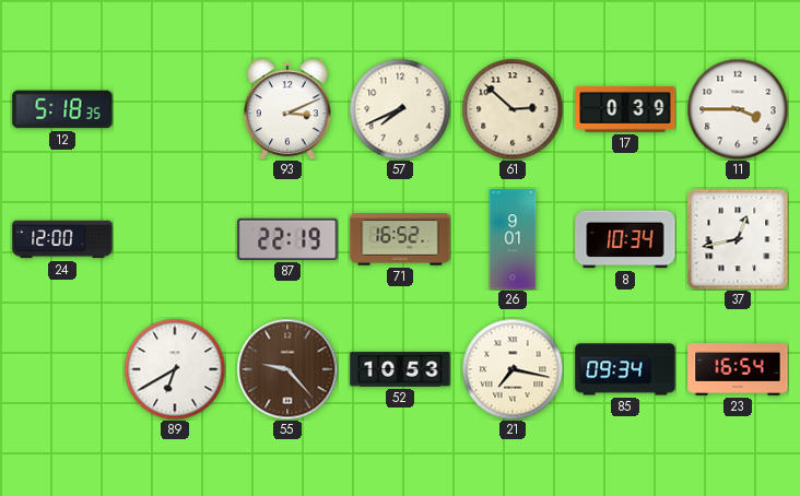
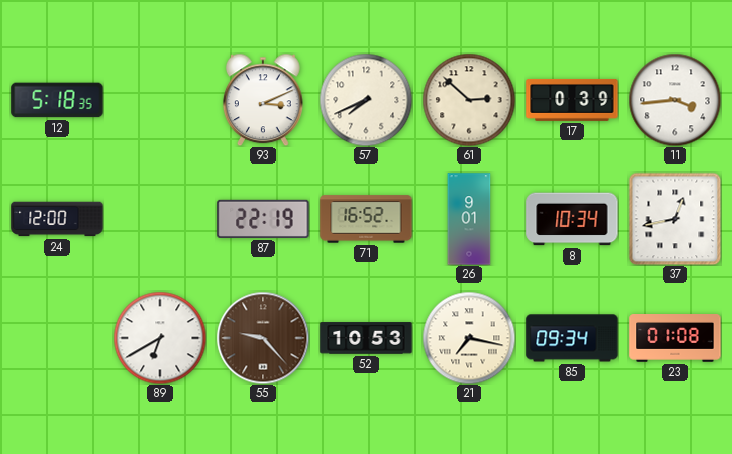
11: 3:45 -> 3:44 (675, 100)
23: 16:54 -> 01:08 (675, 339)
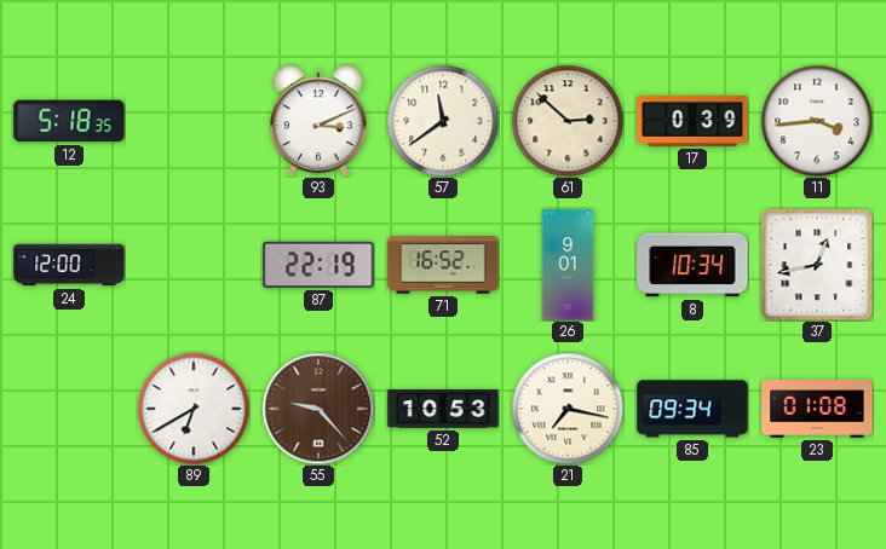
57: 7:41 -> 11:39 (443, 121)
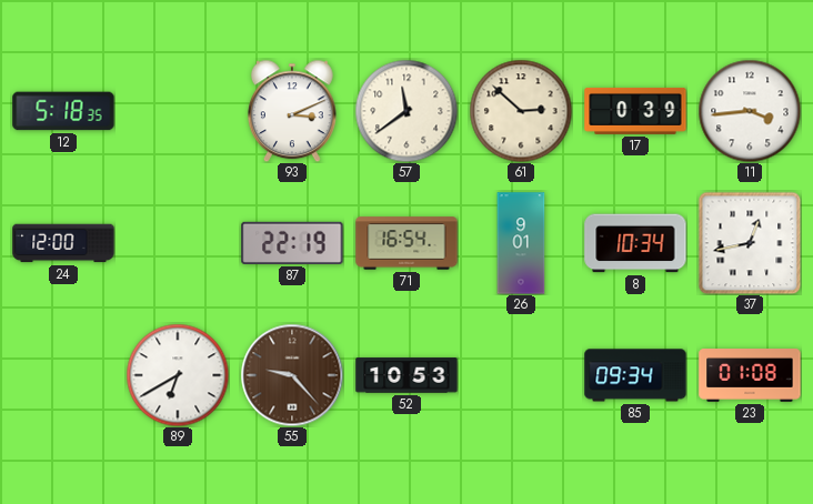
71: 16:52 -> 16:54 (406, 243)
21: 7:17 -> none (568, 409)
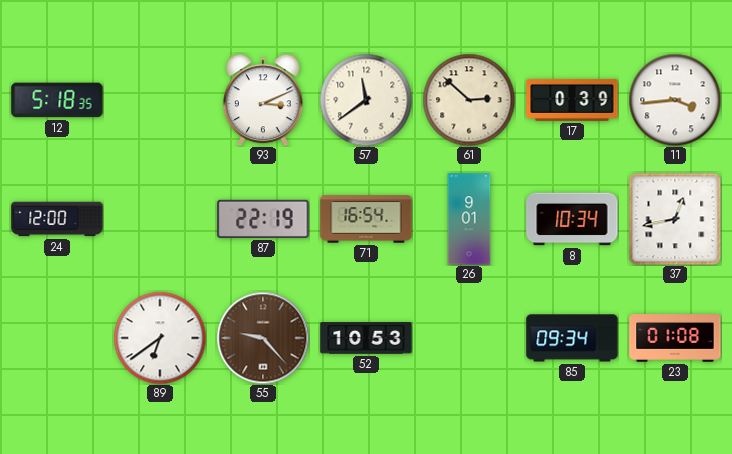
89: 6:40 -> 6:39 (160, 338)
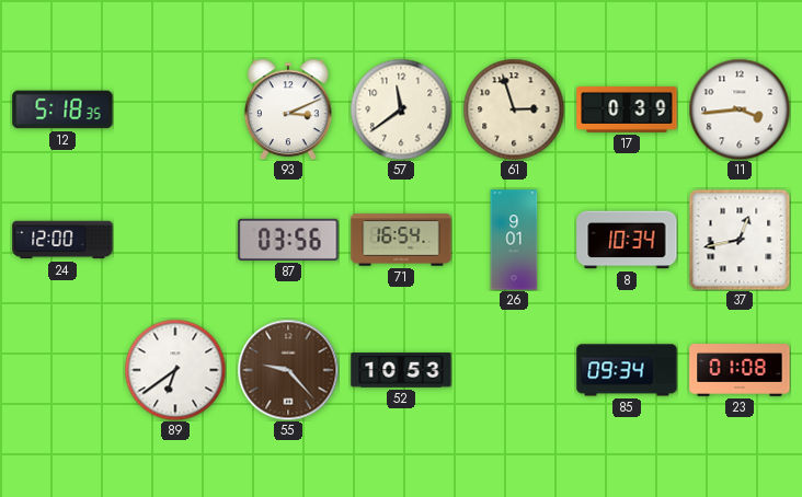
61: 2:52 -> 2:57 (514, 109)
87: 22:19 -> 03:56 (288, 240)
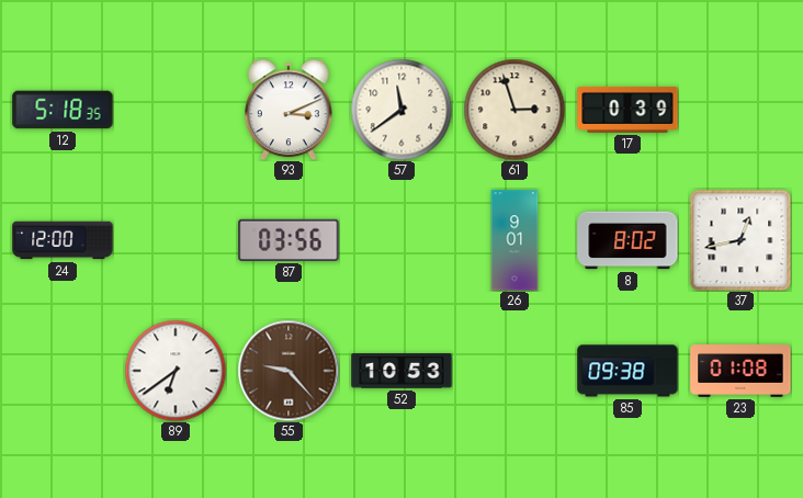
11: 3:44 -> none (740, 109)
71: 16:54 -> none (401, 240)
8: 10:34 -> 8:02 (627, 240)
85: 09:34 -> 09:38 (627, 371)
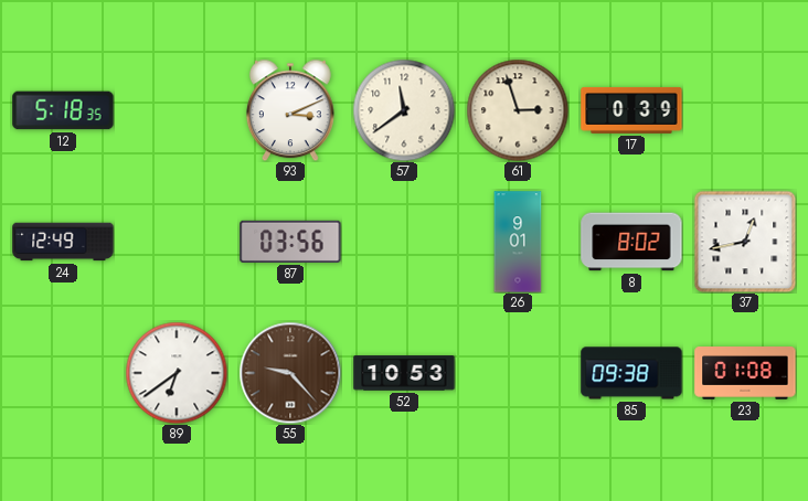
24: 12:00 -> 12:49 (63, 242)
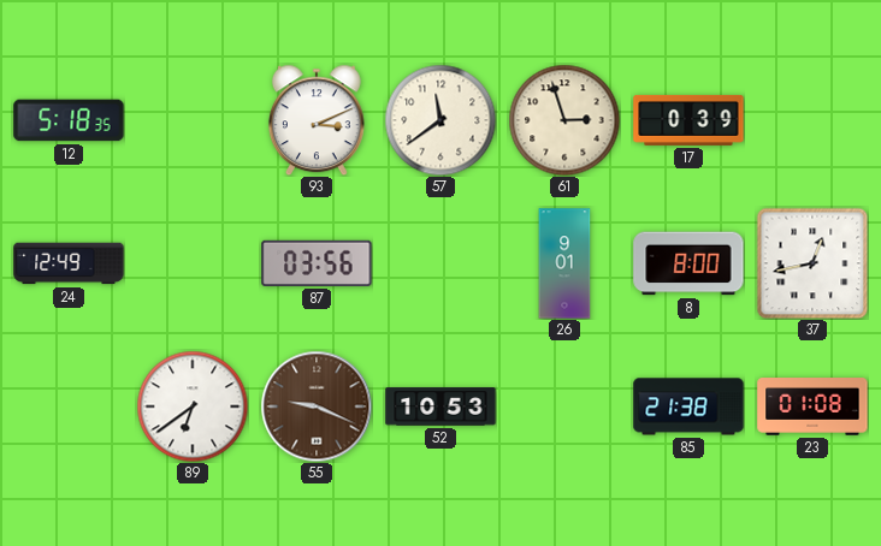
8: 8:02 -> 8:00 (688, 263)
55: 9:23 -> 9:19 (317, 406)
85: 09:38 -> 21:38 (688, 406)
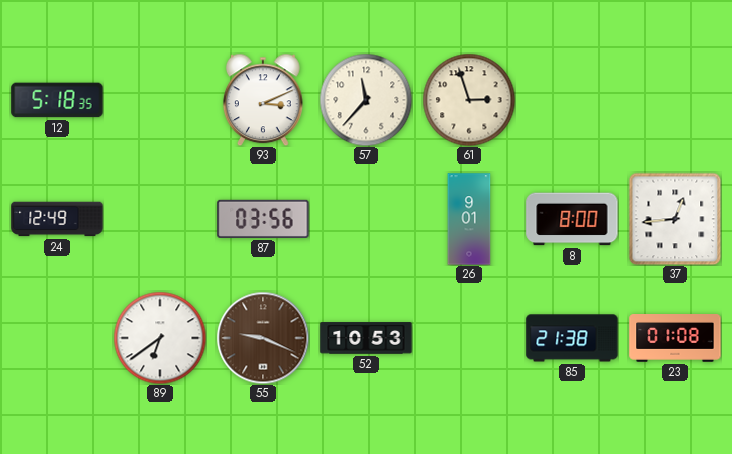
57: 11:39 -> 11:37 (366, 100)
17: 0:39 -> none (688, 120)
37: 12:43 -> 12:44 (675, 219)
